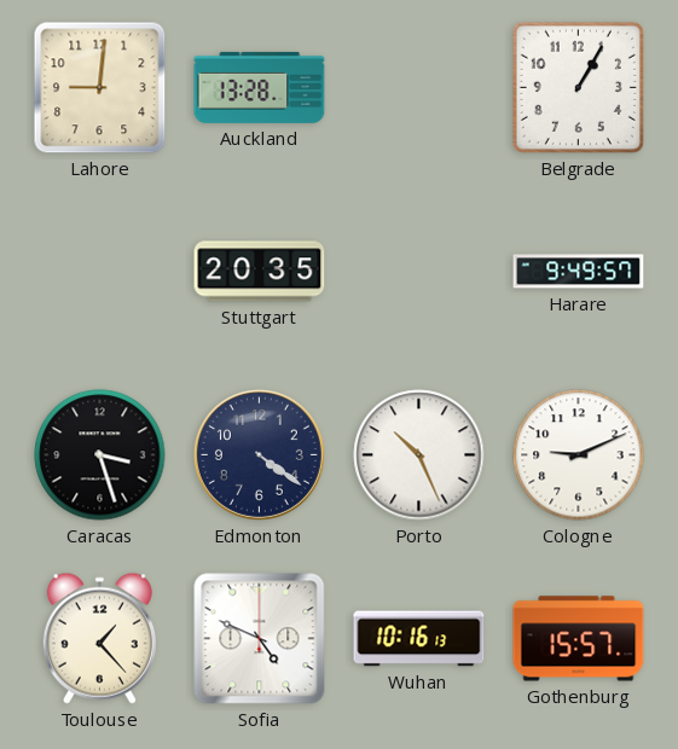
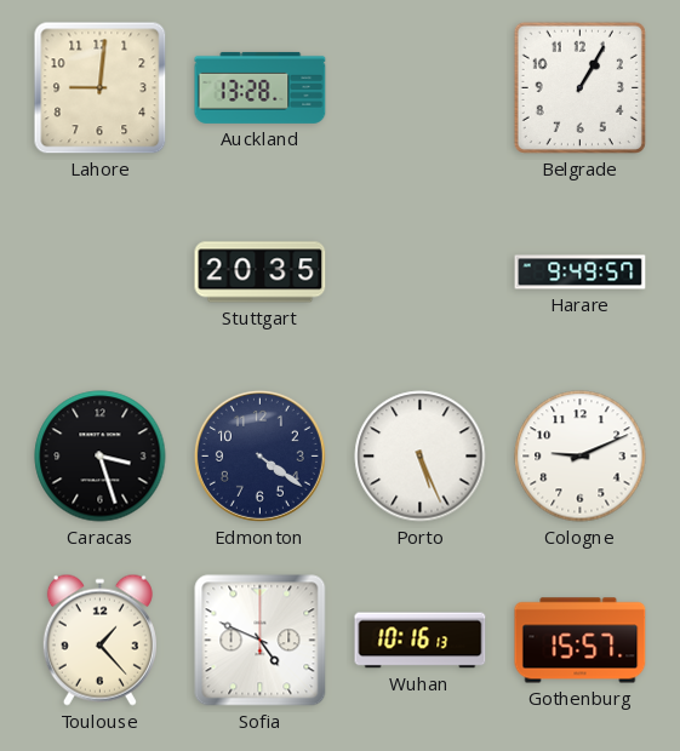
Porto: 10:26 -> 5:26 (421, 457)
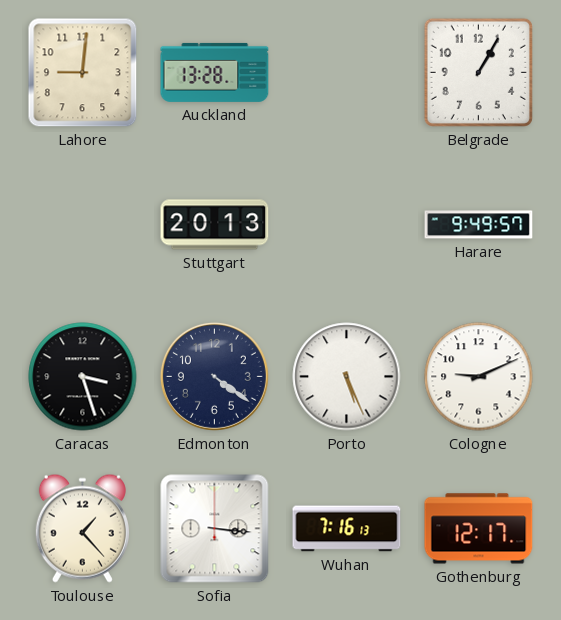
Stuttgart: 20:35 -> 20:13 (215, 225)
Sofia: 4:49 -> 3:16 (215, 529)
Wuhan: 10:16 -> 7:16 (347, 529)
Gothenburg: 15:57 -> 12:17 (479, 529)
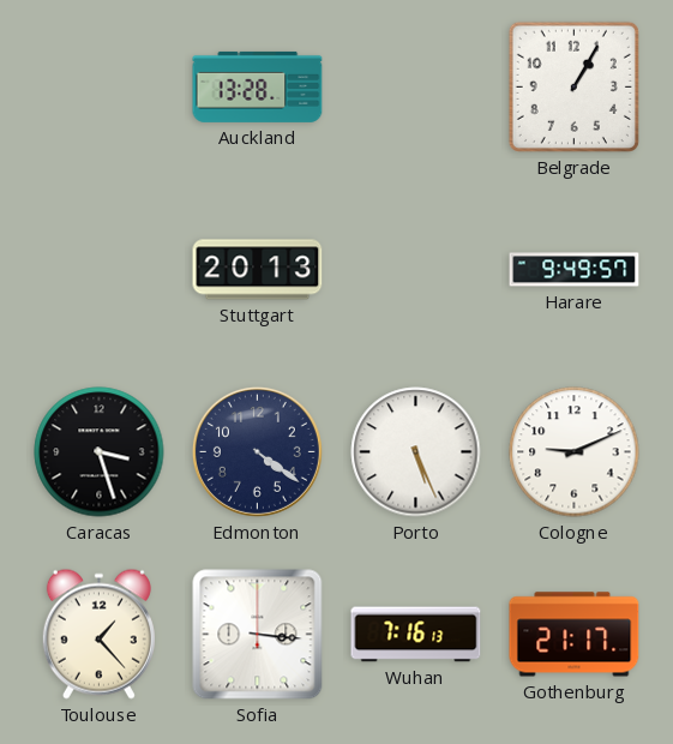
Lahore: 9:01 -> none (83, 73)
Gothenburg: 12:17 -> 21:17 (575, 635)
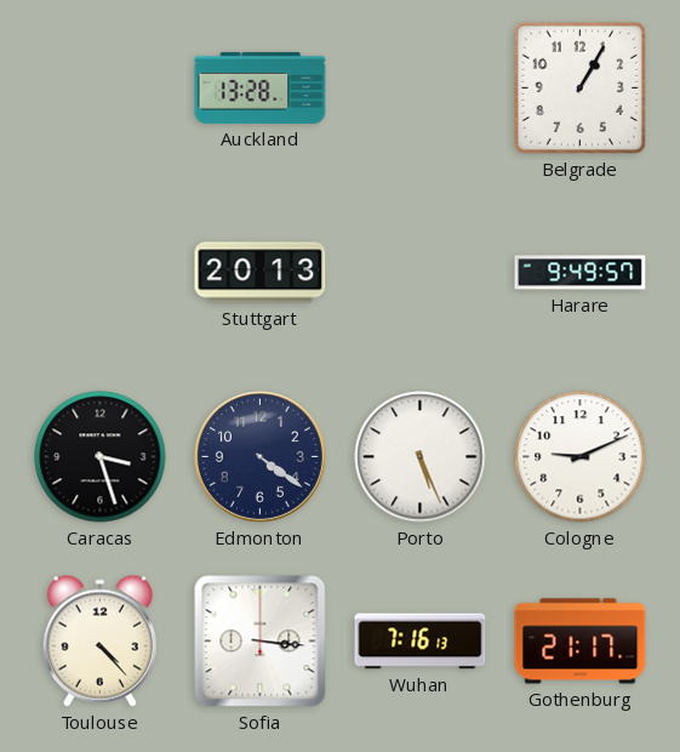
Toulouse: 1:23 -> 4:23 (99, 640)
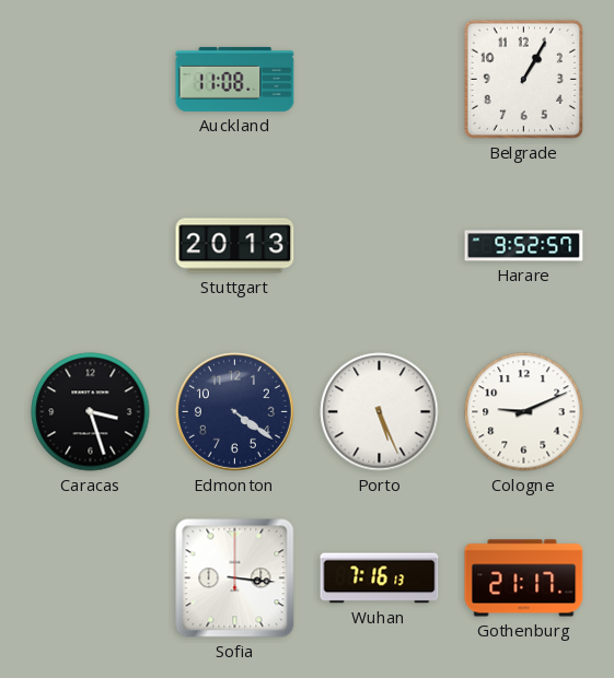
Auckland: 13:28 -> 11:08 (235, 79)
Harare: 9:49 -> 9:52 (524, 246)
Toulouse: 4:23 -> none (99, 640)
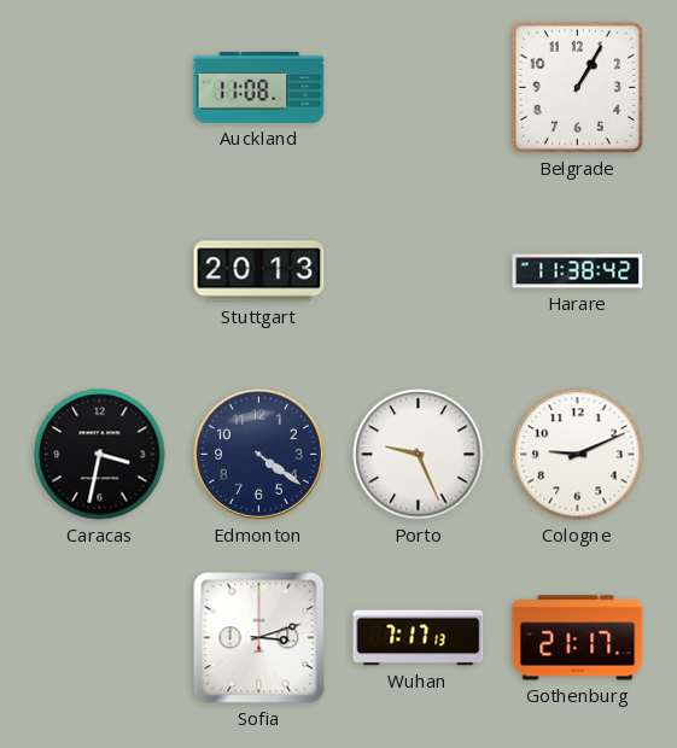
Harare: 9:52 -> 11:38 (578, 271)
Caracas: 3:27 -> 3:32 (100, 455)
Porto: 5:26 -> 9:26 (419, 455)
Sofia: 3:16 -> 3:12 (259, 638)
Wuhan: 7:16 -> 7:17 (419, 638)
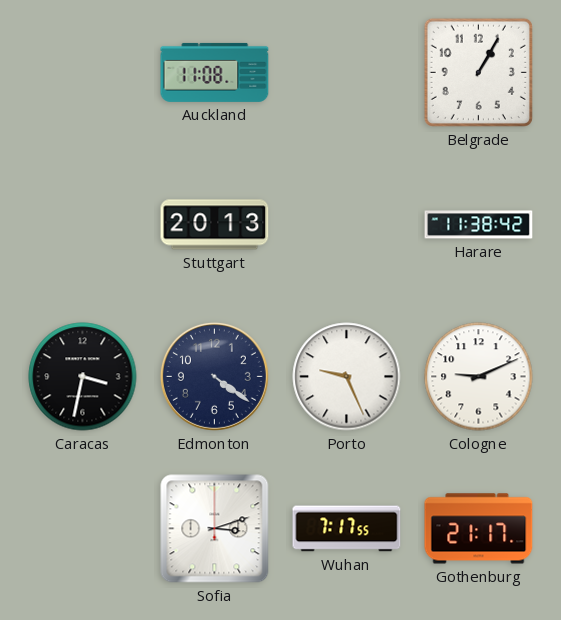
Wuhan: 7:17:13 -> 7:17:55 (347, 529)
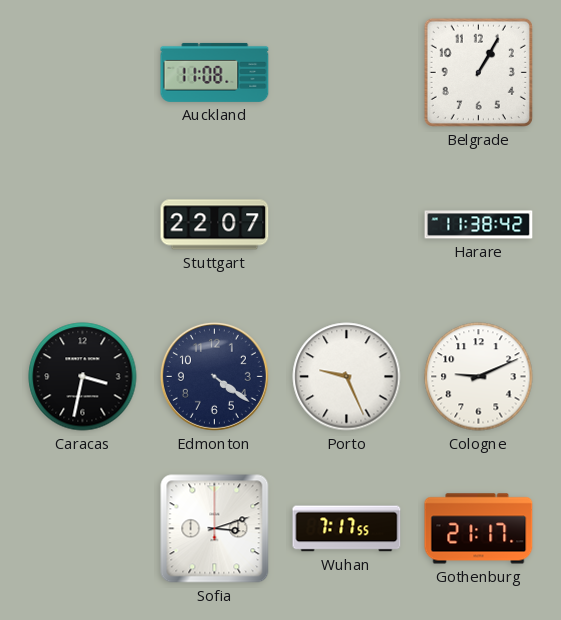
Stuttgart: 20:13 -> 22:07 (215, 225)
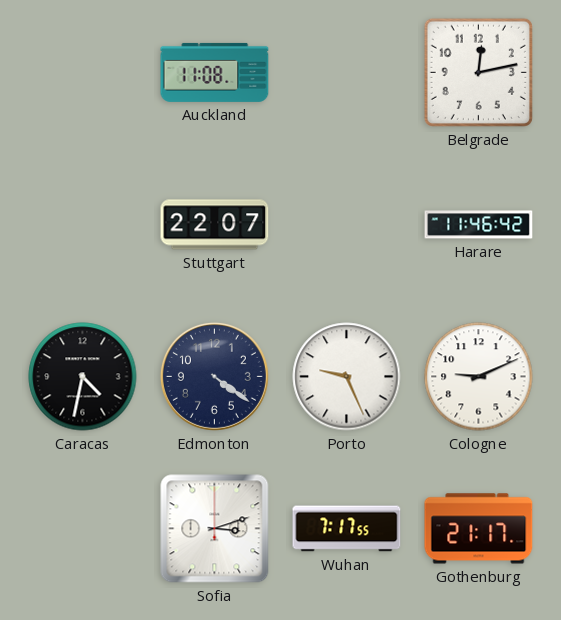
Belgrade: 1:05 -> 12:13 (478, 72)
Harare: 11:38 -> 11:46 (479, 225)
Caracas: 3:32 -> 4:32 (83, 377)
